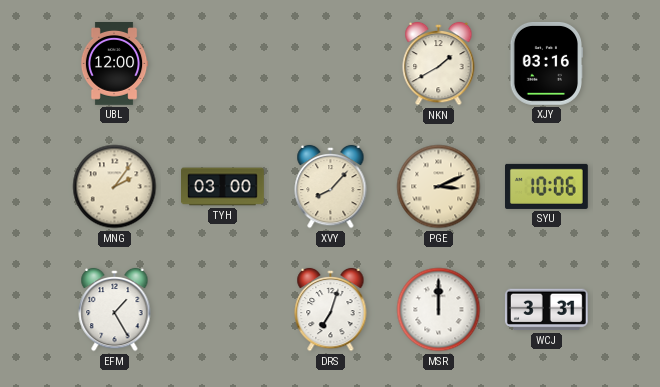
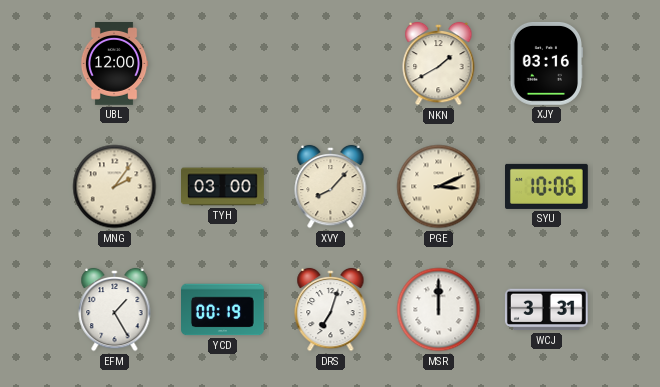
YCD: none -> 00:19 (223, 310)
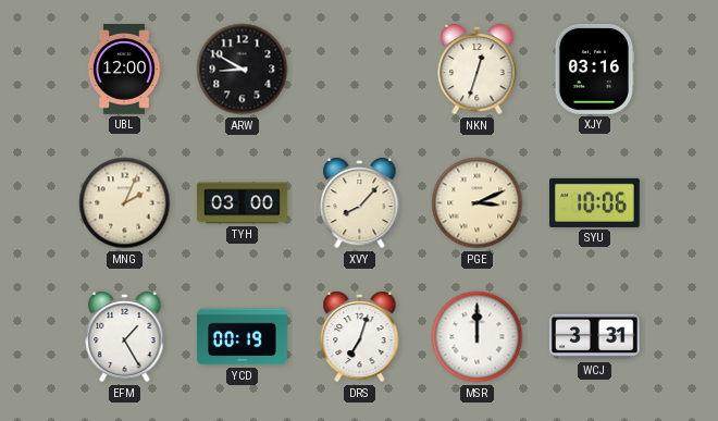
ARW: none -> 8:50 (243, 70)
NKN: 1:40 -> 12:33 (478, 70)
MNG: 2:06 -> 2:04 (125, 203)
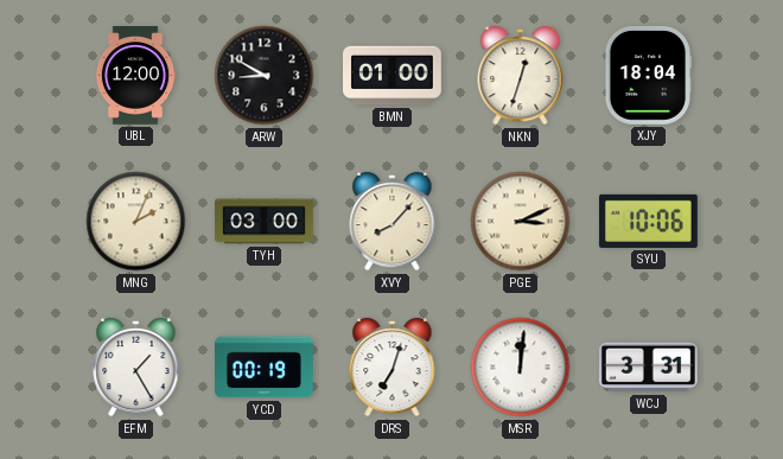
BMN: none -> 01:00 (393, 76)
XJY: 03:16 -> 18:04 (648, 76)
MSR: 12:00 -> 12:01 (521, 368)
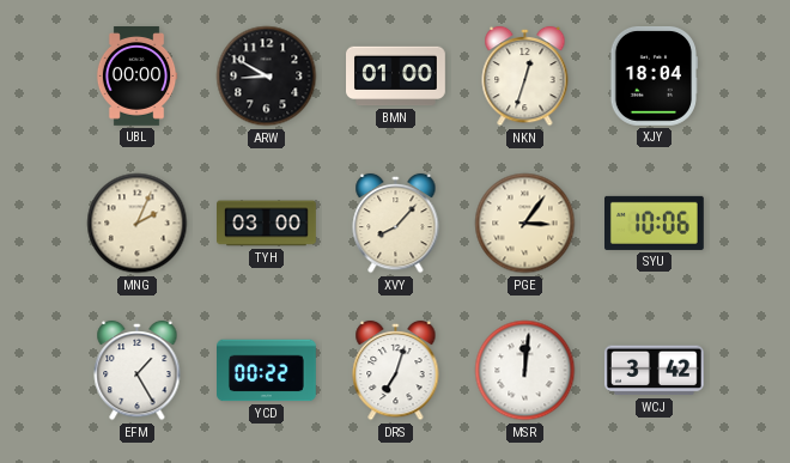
UBL: 12:00 -> 00:00 (136, 77)
PGE: 3:11 -> 3:06 (525, 224)
YCD: 00:19 -> 00:22 (267, 371)
WCJ: 3:31 -> 3:42 (654, 371)
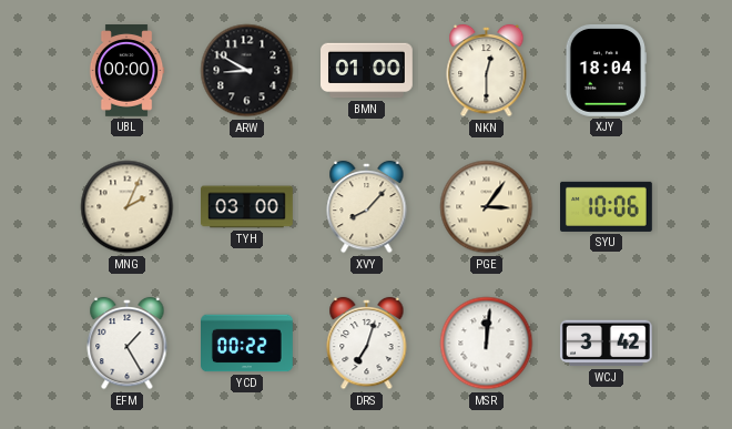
NKN: 12:33 -> 12:30 (487, 71)
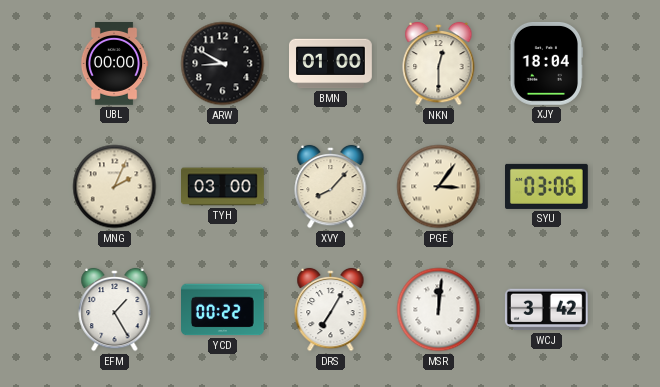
SYU: 10:06 -> 03:06 (547, 186)
DRS: 7:03 -> 7:05 (331, 310)
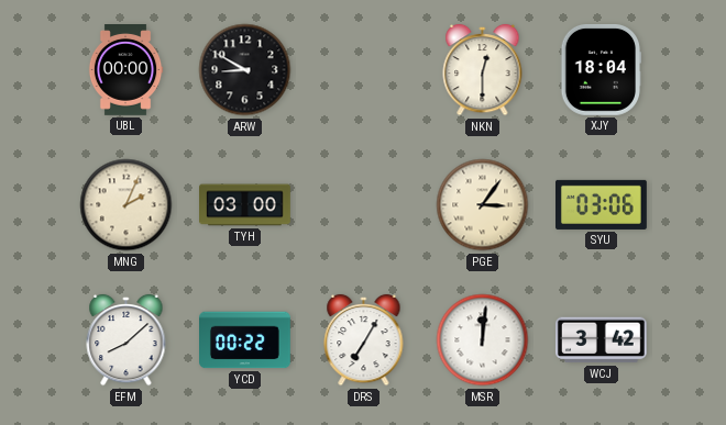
BMN: 01:00 -> none (331, 64)
XVY: 8:07 -> none (331, 187)
EFM: 1:25 -> 8:08 (127, 340)
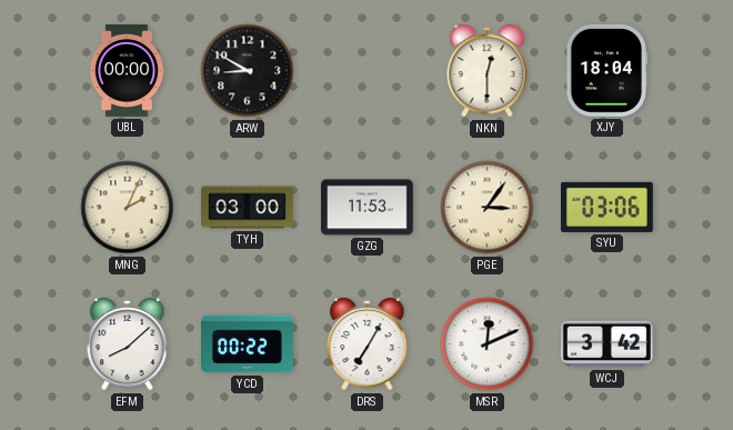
GZG: none -> 11:53 (368, 208)
MSR: 12:01 -> 12:11 (488, 344)
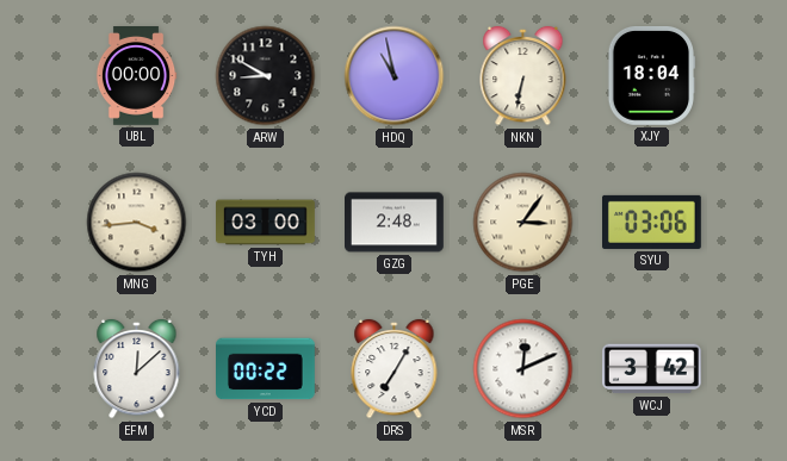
HDQ: none -> 10:58 (395, 76)
NKN: 12:30 -> 6:32 (523, 76)
MNG: 2:04 -> 3:44 (137, 223)
GZG: 11:53 -> 2:48 (395, 223)
EFM: 8:08 -> 12:08 (137, 369)
